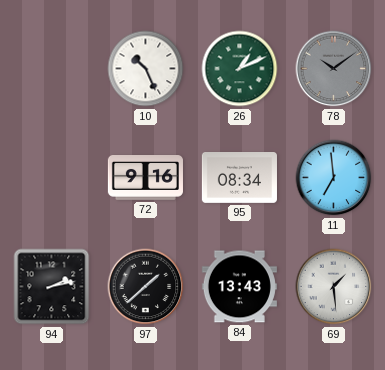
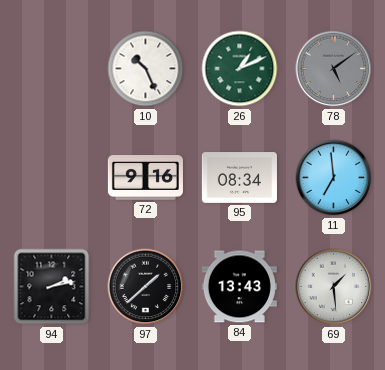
78: 10:09 -> 5:09 (334, 69)
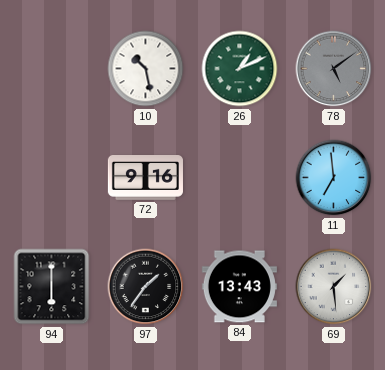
10: 10:26 -> 10:28 (146, 69)
95: 08:34 -> none (239, 178)
94: 2:13 -> 6:00 (52, 287)
97: 1:38 -> 1:36 (146, 287)
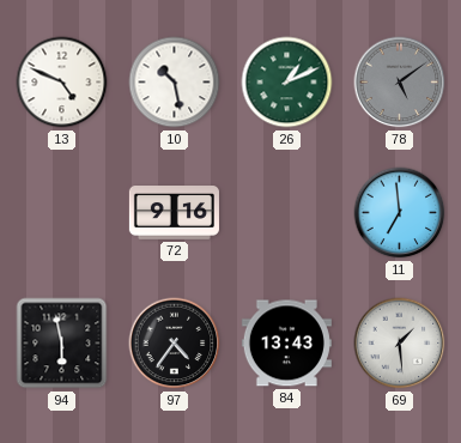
13: none -> 4:49 (62, 83)
94: 6:00 -> 5:58 (62, 344)
97: 1:36 -> 4:36 (175, 344)
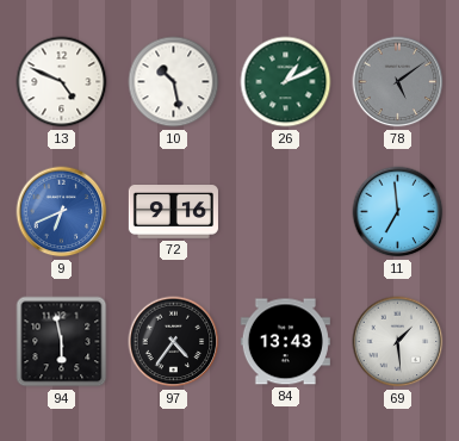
9: none -> 6:41 (62, 212)
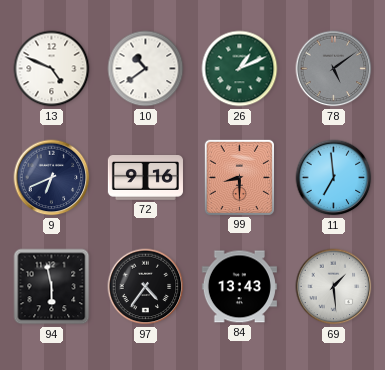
10: 10:28 -> 10:39 (146, 69)
9 dial: blue -> navy (52, 178)
99: none -> 8:30 (239, 177)
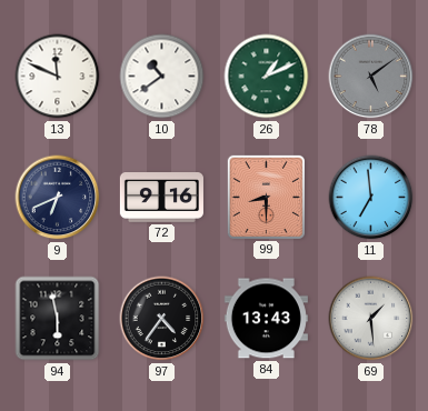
13: 4:49 -> 11:49 (58, 77)
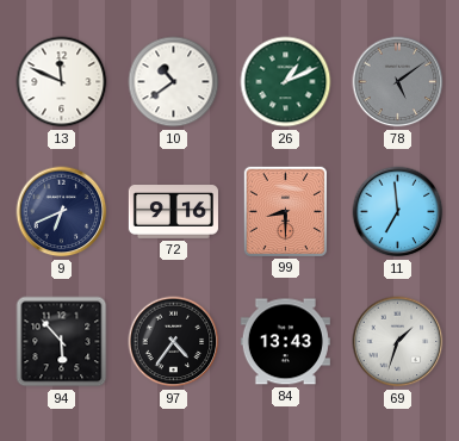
94: 5:58 -> 5:53 (62, 342)
69: 1:29 -> 1:33 (398, 342)
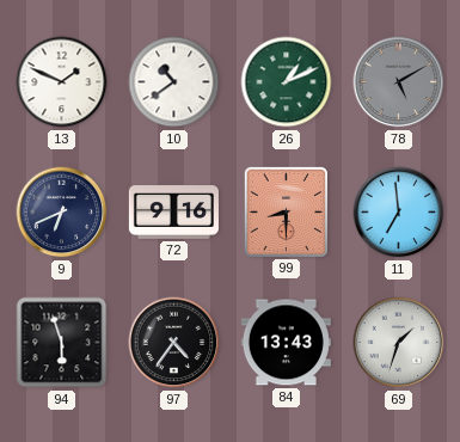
13: 11:49 -> 1:49 (62, 82)
78: 5:09 -> 5:10 (399, 82)
94: 5:53 -> 5:57 (62, 343)
